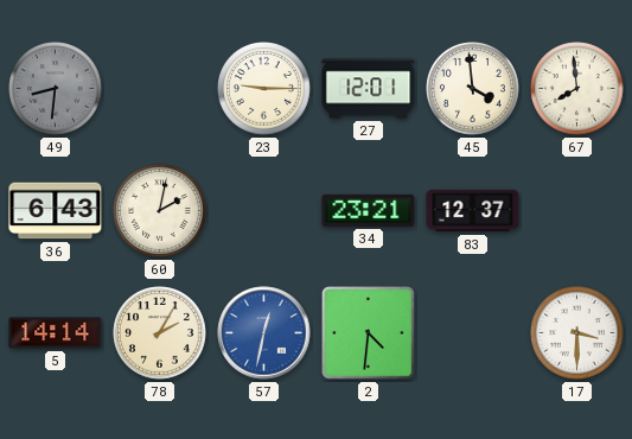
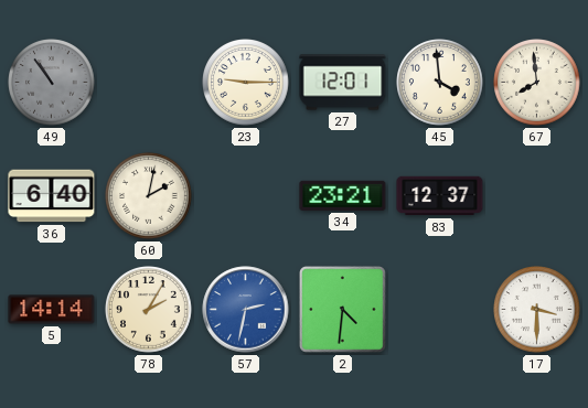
49: 8:31 -> 10:54 (52, 83)
36: 6:43 -> 6:40 (52, 196)
57: 12:32 -> 2:32 (246, 310)
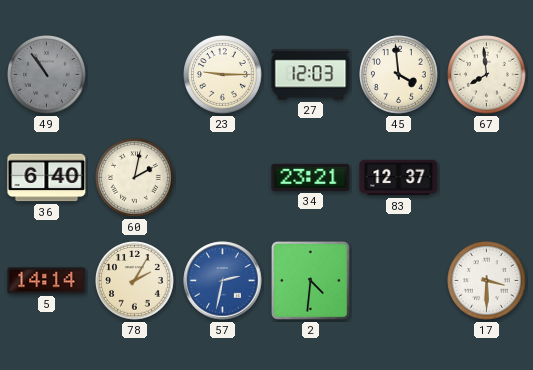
27: 12:01 -> 12:03 (311, 75)
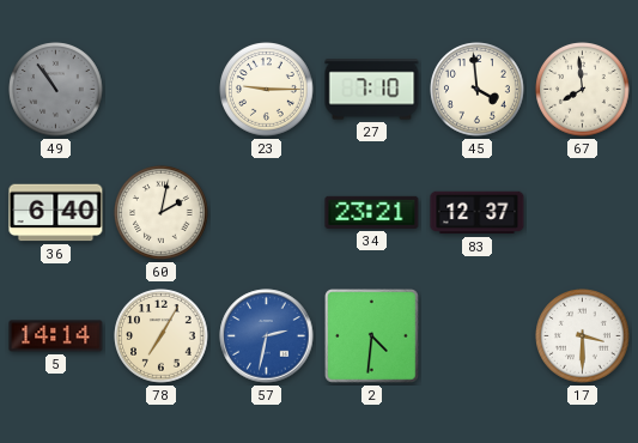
27: 12:03 -> 7:10 (372, 90)
78: 2:05 -> 7:05 (162, 336)
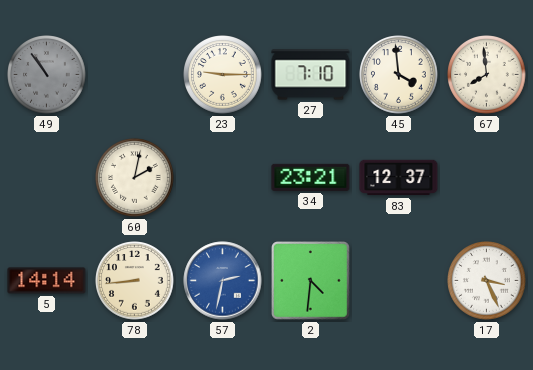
36: 6:40 -> none (56, 213)
78: 7:05 -> 8:44 (135, 281)
17: 3:30 -> 3:26 (487, 281)
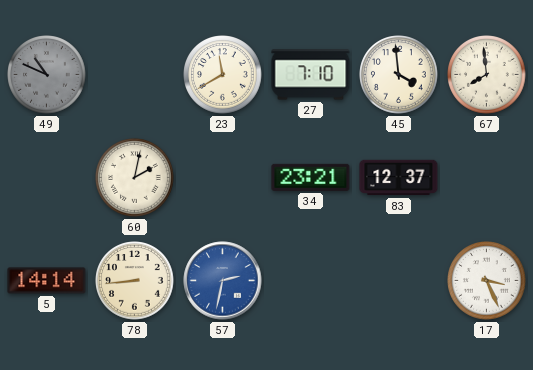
49: 10:54 -> 10:49 (47, 75)
23: 9:15 -> 11:40 (223, 75)
2: 4:31 -> none (311, 281)
